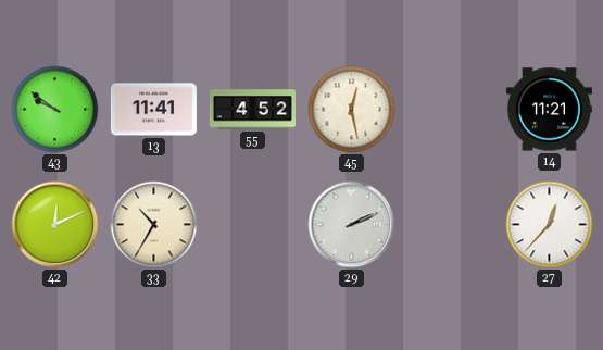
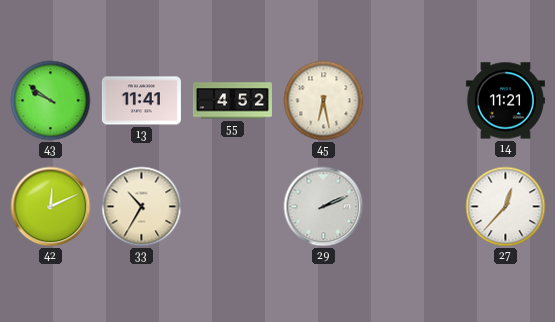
45: 12:28 -> 6:28 (324, 101)
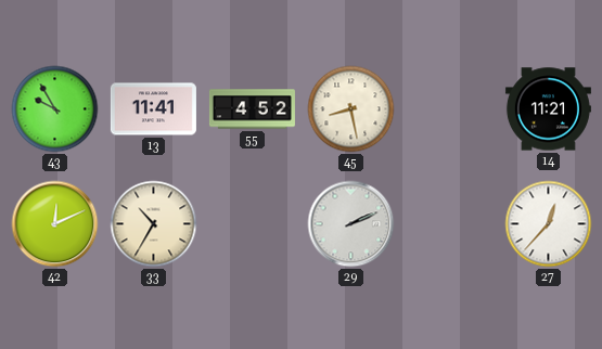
43: 9:51 -> 9:55 (55, 109)
45: 6:28 -> 8:28 (351, 109)
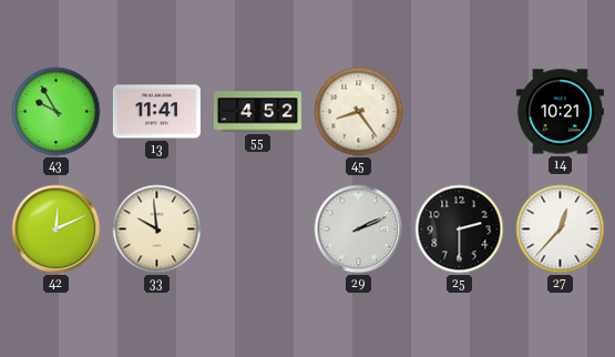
45: 8:28 -> 8:24 (359, 112)
14: 11:21 -> 10:21 (560, 112)
33: 10:35 -> 9:59 (157, 229)
25: none -> 2:30 (460, 229)
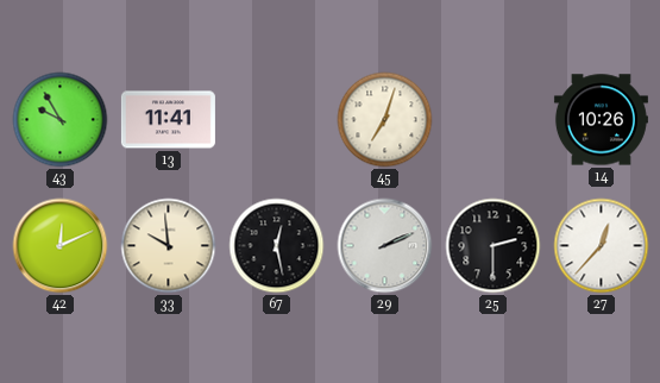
55: 4:52 -> none (257, 112)
45: 8:24 -> 7:03 (385, 120)
14: 10:21 -> 10:26 (601, 120)
67: none -> 12:28 (277, 246)
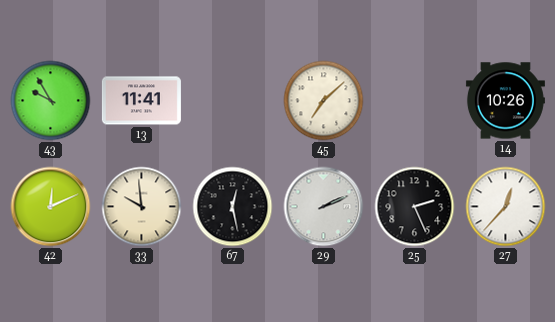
45: 7:03 -> 7:08 (324, 101)
25: 2:30 -> 2:26 (415, 207)
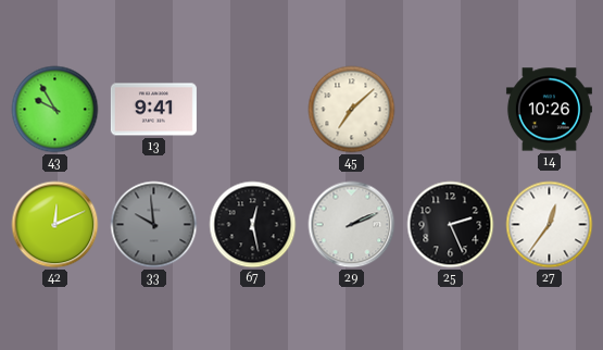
13: 11:41 -> 9:41 (153, 110)
33 dial: cream -> grey (154, 225)
27: 12:37 -> 12:36 (550, 225)
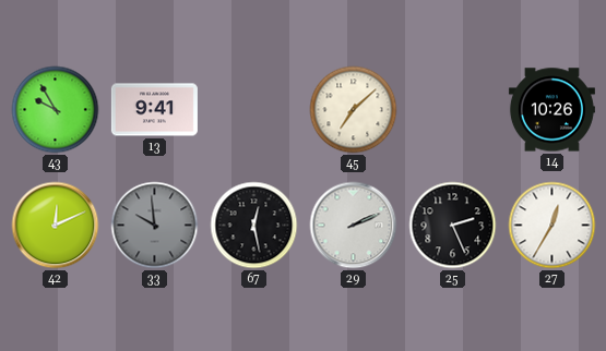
27: 12:36 -> 12:35 (552, 226)
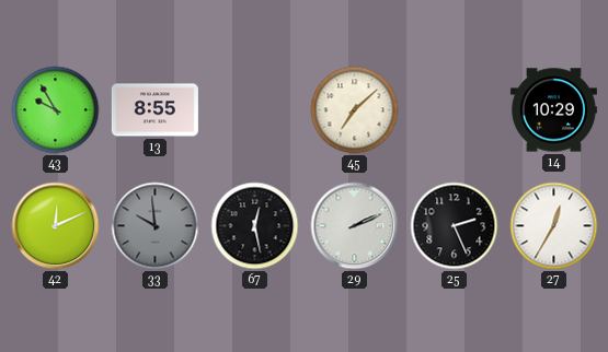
13: 9:41 -> 8:55 (154, 110)
14: 10:26 -> 10:29 (553, 110)
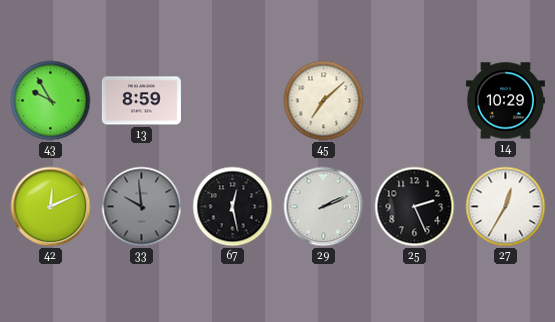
13: 8:55 -> 8:59 (141, 101)
